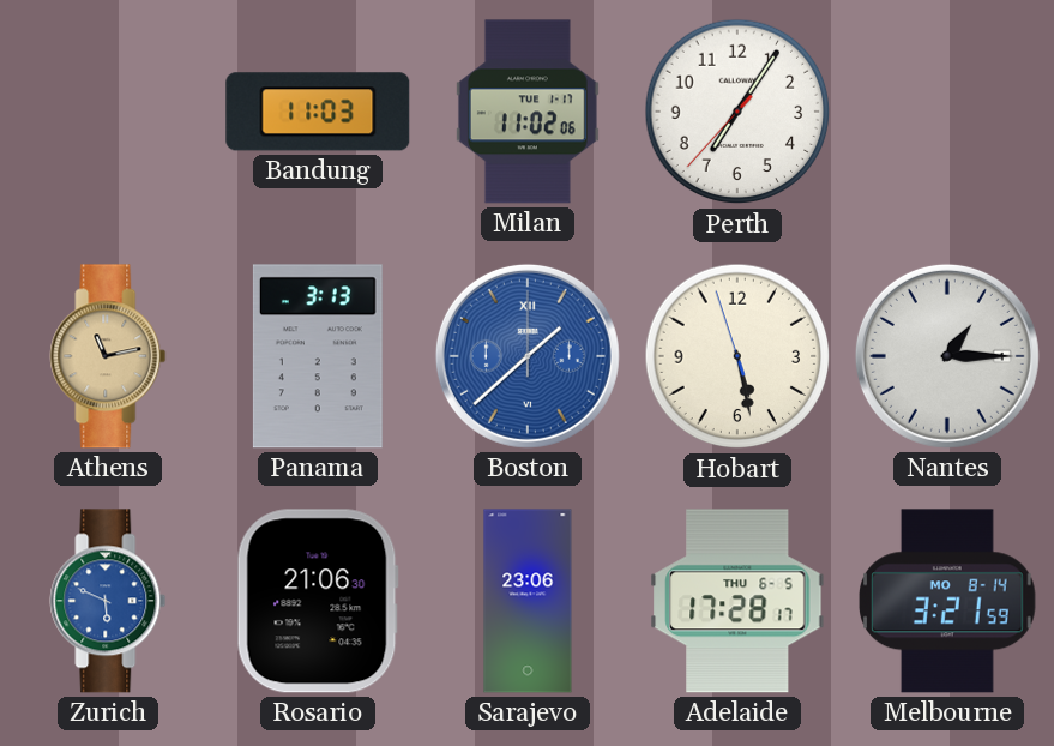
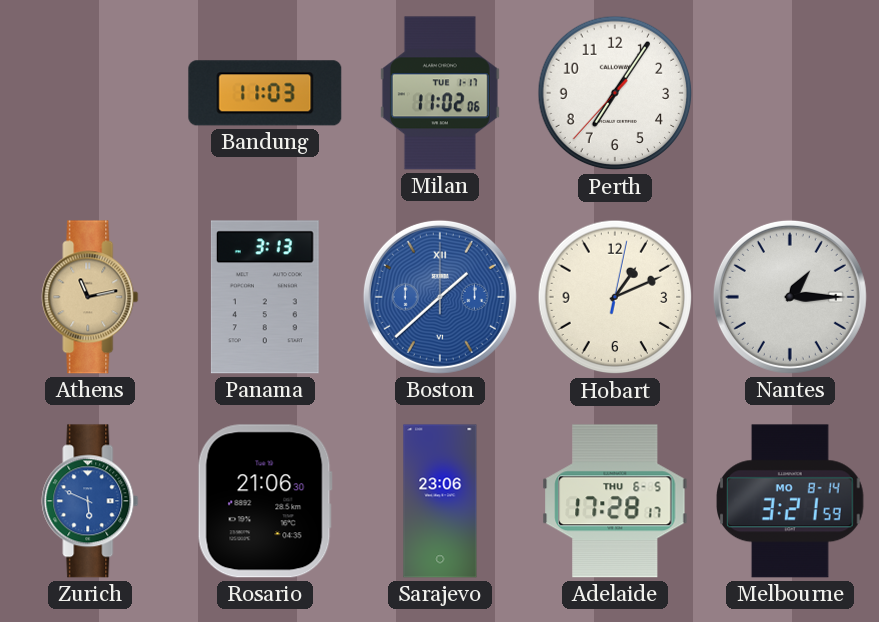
Hobart: 5:27 -> 1:11 (615, 297)
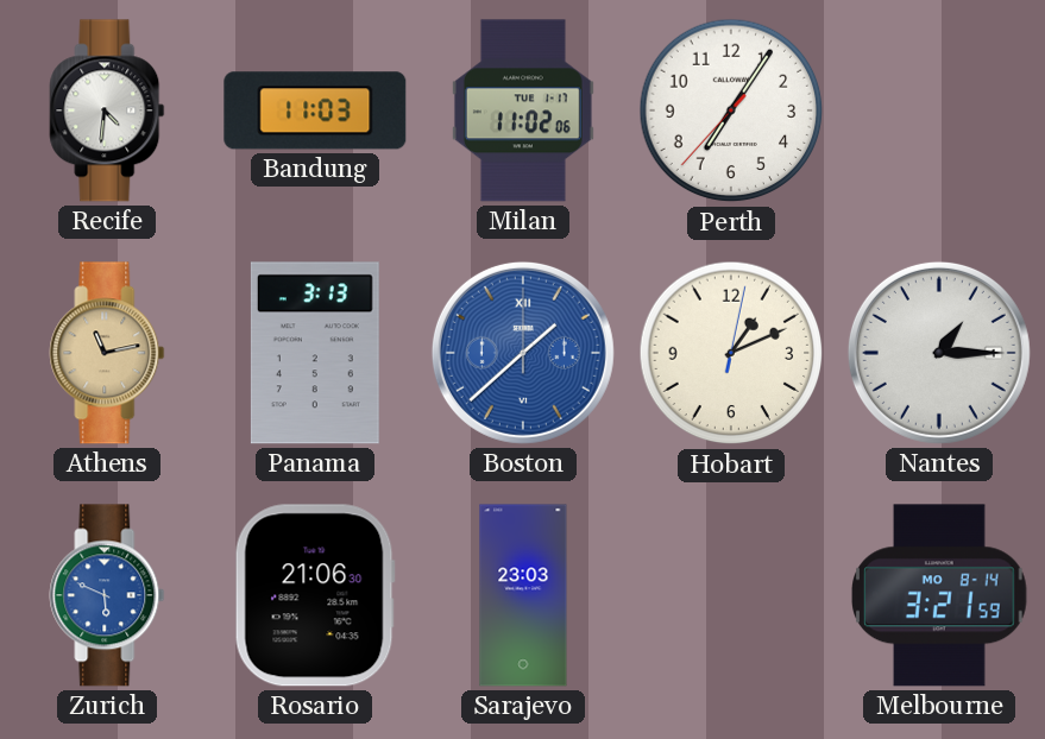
Recife: none -> 4:31 (107, 110)
Sarajevo: 23:06 -> 23:03 (523, 595)
Adelaide: 17:28 -> none (615, 501)
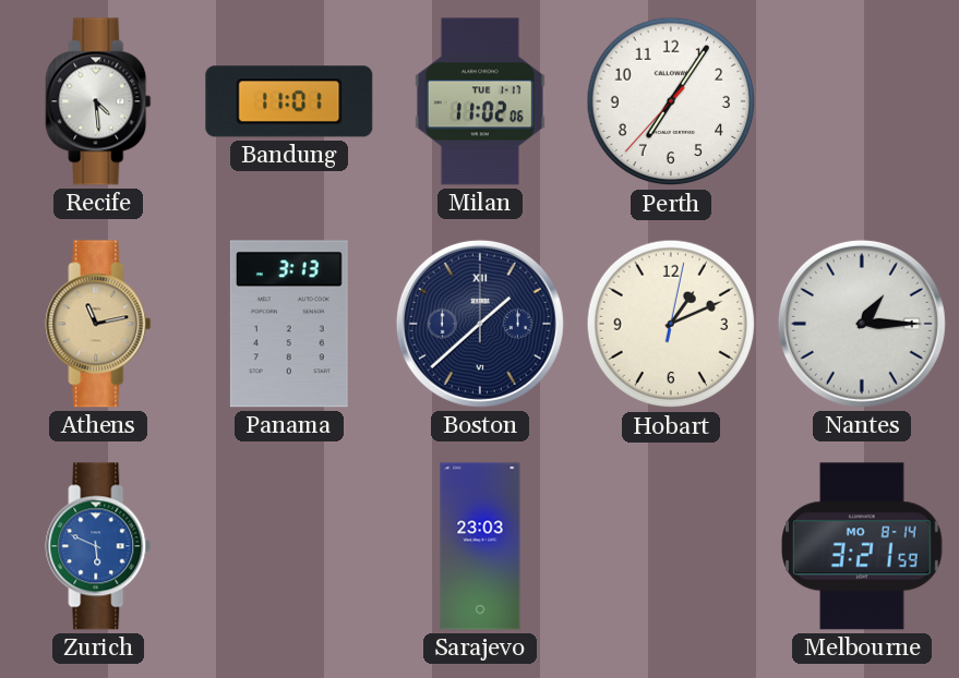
Recife: 4:31 -> 4:29 (98, 101)
Bandung: 11:03 -> 11:01 (289, 101)
Boston dial: blue -> navy (480, 324)
Rosario: 21:06 -> none (315, 595)
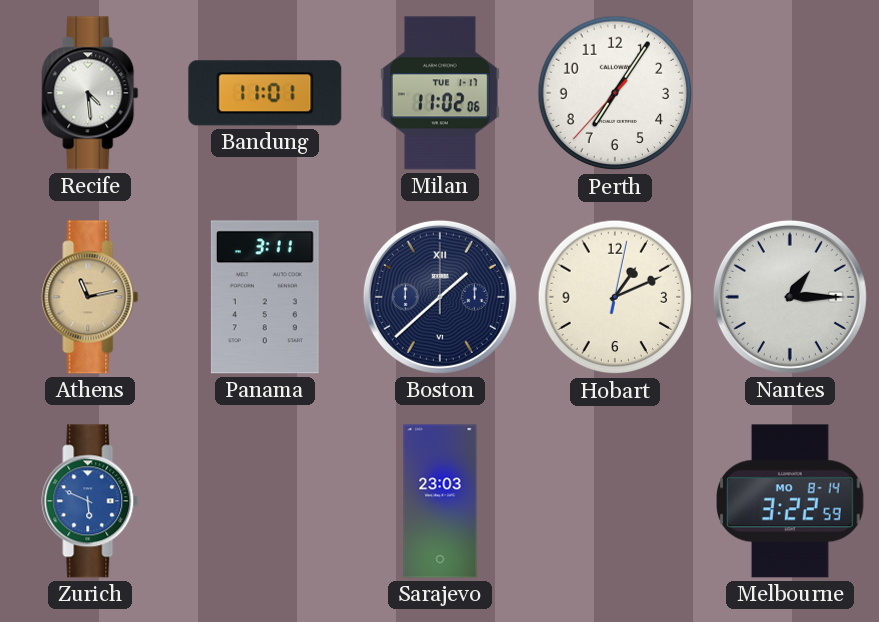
Panama: 3:13 -> 3:11 (265, 297)
Melbourne: 3:21 -> 3:22 (790, 501)
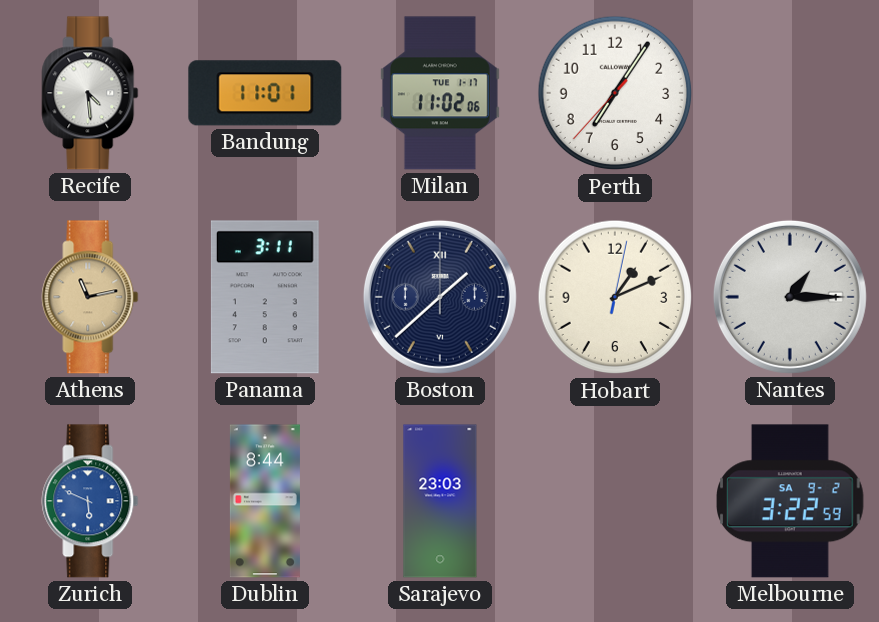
Dublin: none -> 8:44 (265, 501)
Melbourne date: MO 8-14 -> SA 9-2 (790, 501)
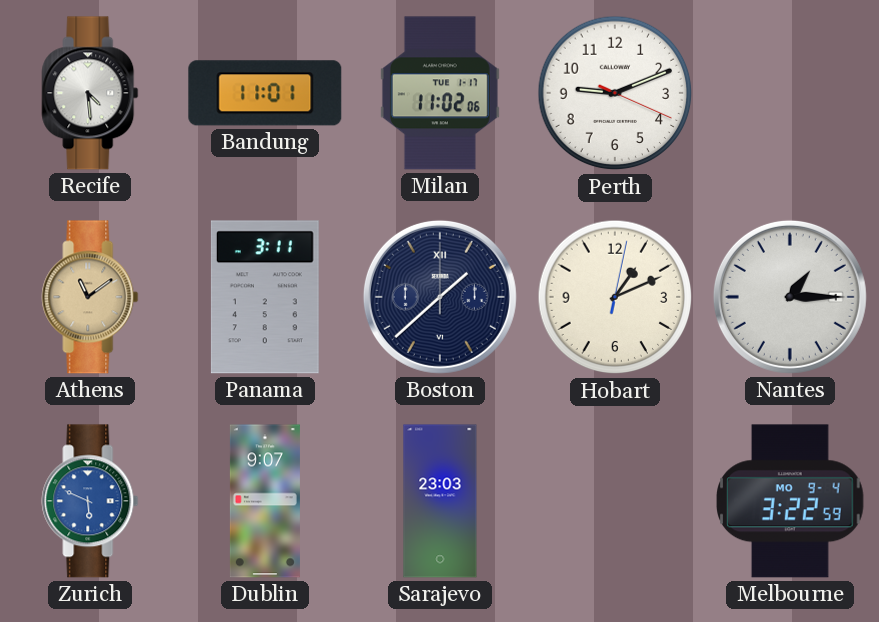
Perth: 7:05 -> 9:11 (615, 93)
Athens: 11:13 -> 11:09 (90, 297)
Dublin: 8:44 -> 9:07 (265, 501)
Melbourne date: SA 9-2 -> MO 9-4 (790, 501)
